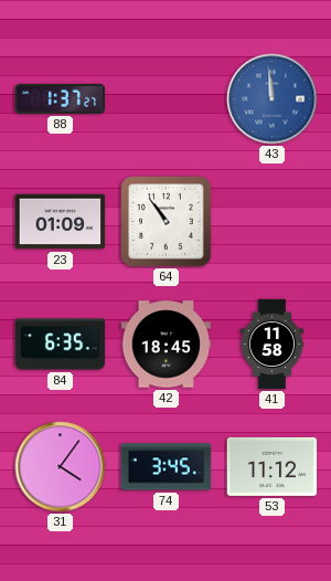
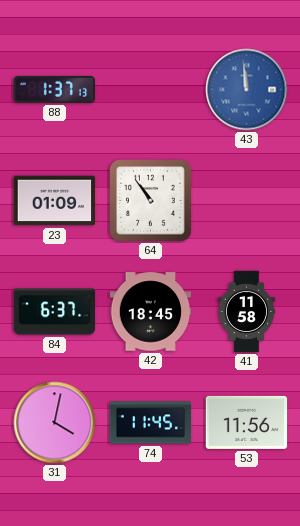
88: 1:37:27 -> 1:37:13 (55, 89)
84: 6:35 -> 6:37 (55, 312)
31: 4:06 -> 4:02 (55, 423)
74: 3:45 -> 11:45 (151, 423)
53: 11:12 -> 11:56 (247, 422)
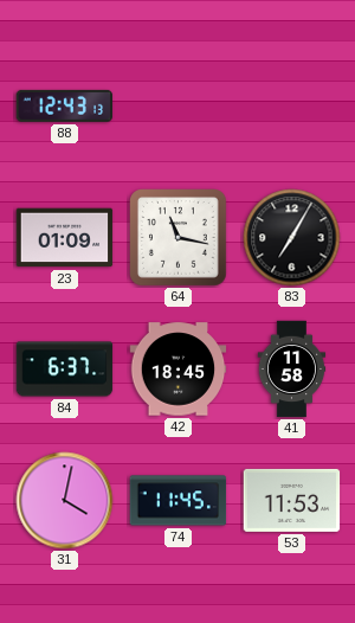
88: 1:37 -> 12:43 (65, 105)
43: 11:59 -> none (247, 90)
64: 10:54 -> 11:17 (179, 238)
83: none -> 7:05 (292, 238)
53: 11:56 -> 11:53 (292, 500)
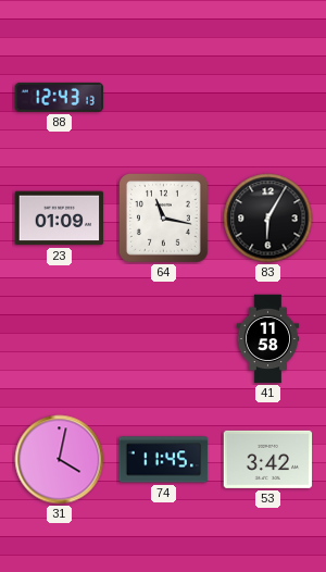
83: 7:05 -> 6:05 (268, 219)
84: 6:37 -> none (65, 370)
42: 18:45 -> none (179, 370)
53: 11:53 -> 3:42 (268, 459)
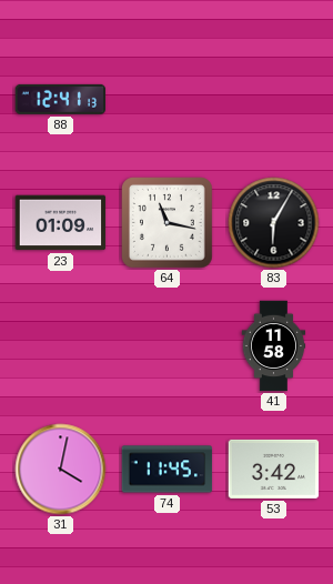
88: 12:43 -> 12:41 (61, 99)
